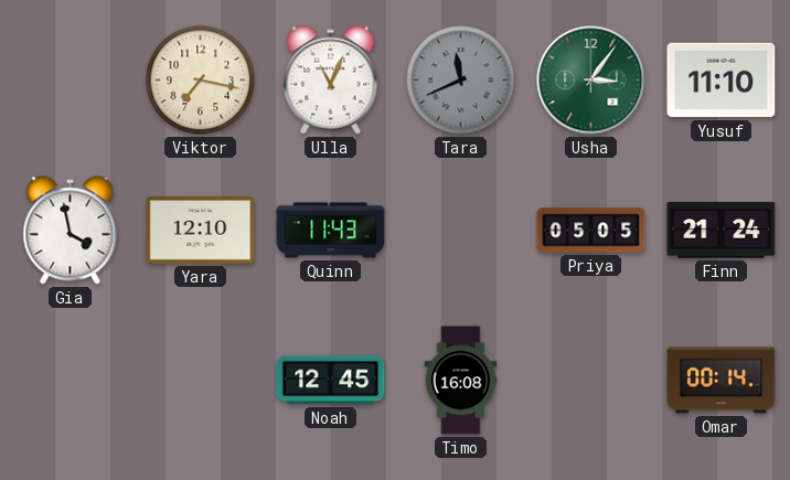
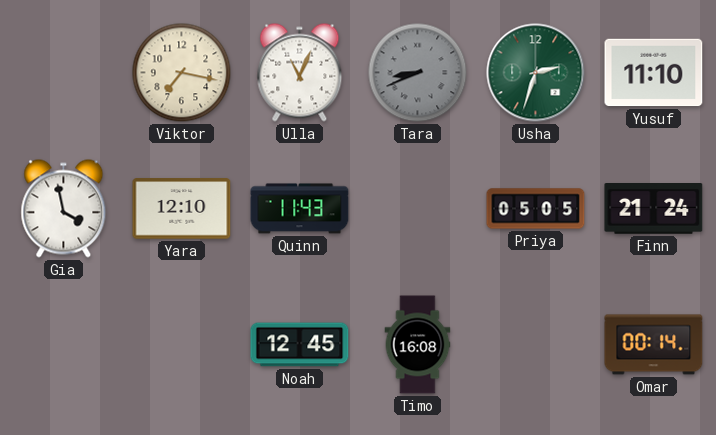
Tara: 11:41 -> 8:41 (418, 73)
Usha: 3:06 -> 2:33 (536, 73)
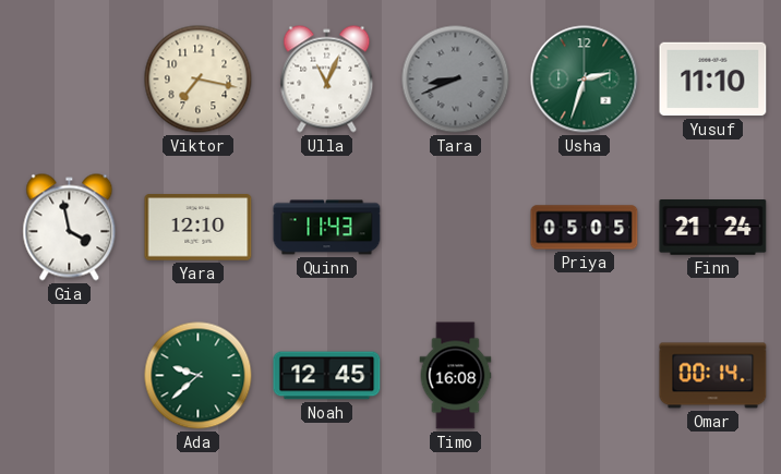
Ada: none -> 9:38 (199, 376)
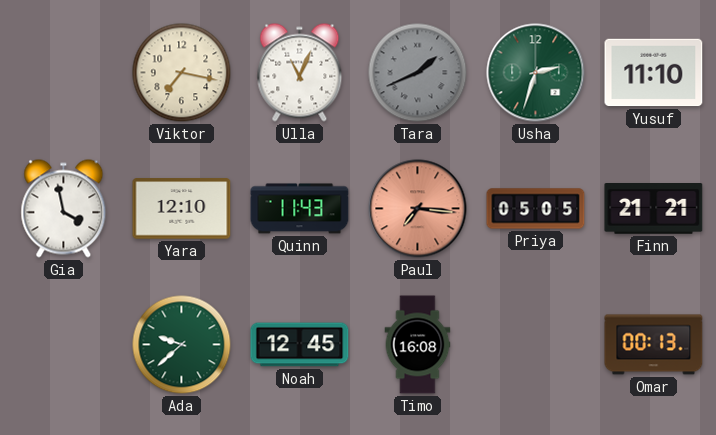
Tara: 8:41 -> 1:41 (418, 73)
Paul: none -> 7:16 (418, 209)
Finn: 21:24 -> 21:21 (654, 209)
Omar: 00:14 -> 00:13 (654, 345)
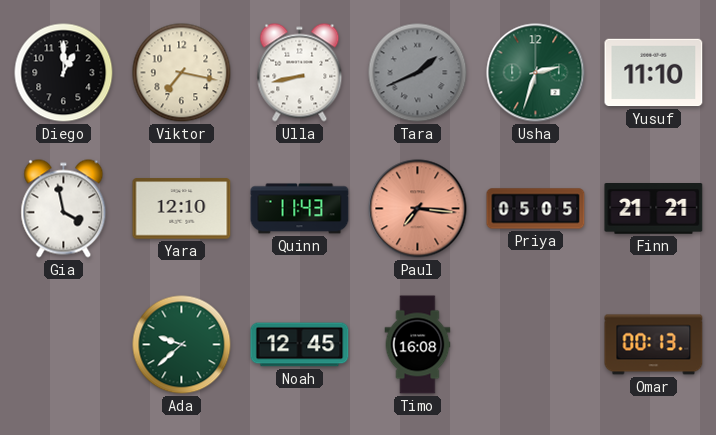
Diego: none -> 1:00 (64, 73)
Ulla: 11:04 -> 8:43 (300, 73)
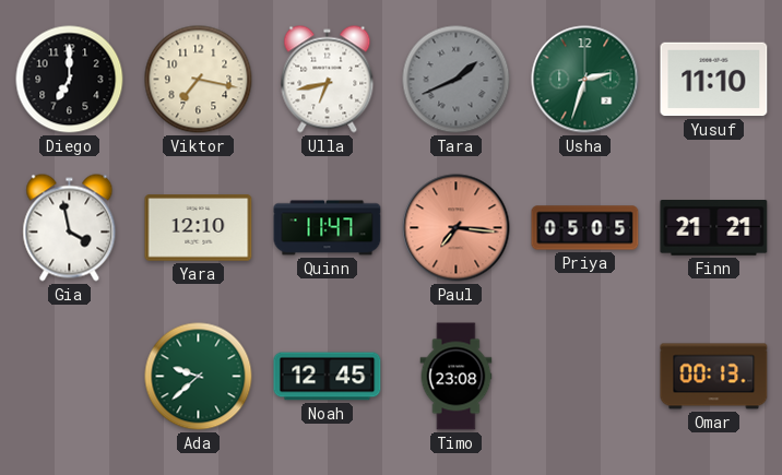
Diego: 1:00 -> 7:00 (70, 80)
Ulla: 8:43 -> 6:43 (328, 80)
Quinn: 11:43 -> 11:47 (328, 228)
Timo: 16:08 -> 23:08 (457, 377)
